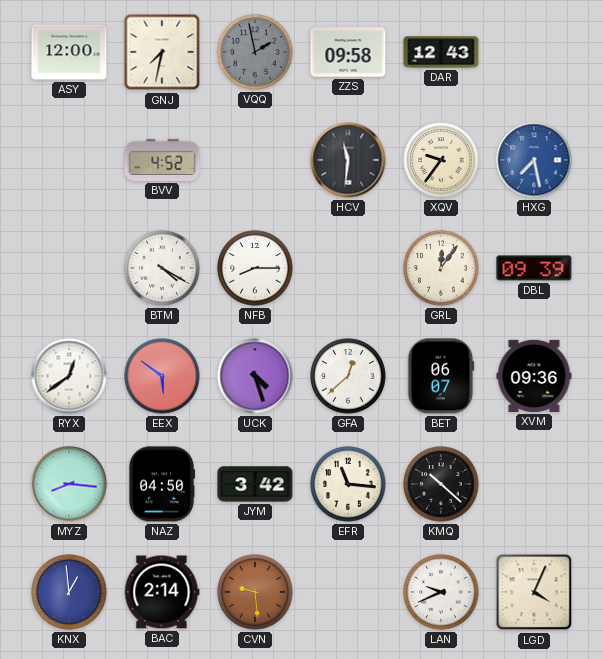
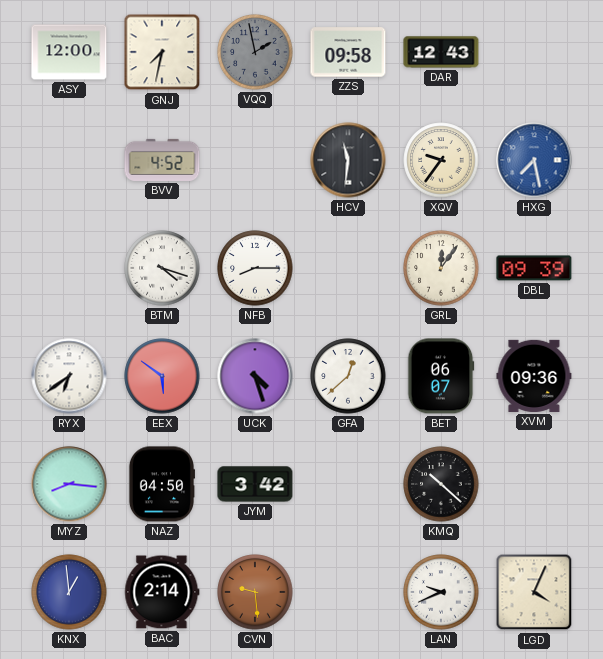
BTM: 4:20 -> 4:18 (162, 268)
RYX: 12:39 -> 6:39 (69, 376)
EFR: 11:16 -> none (348, 484)
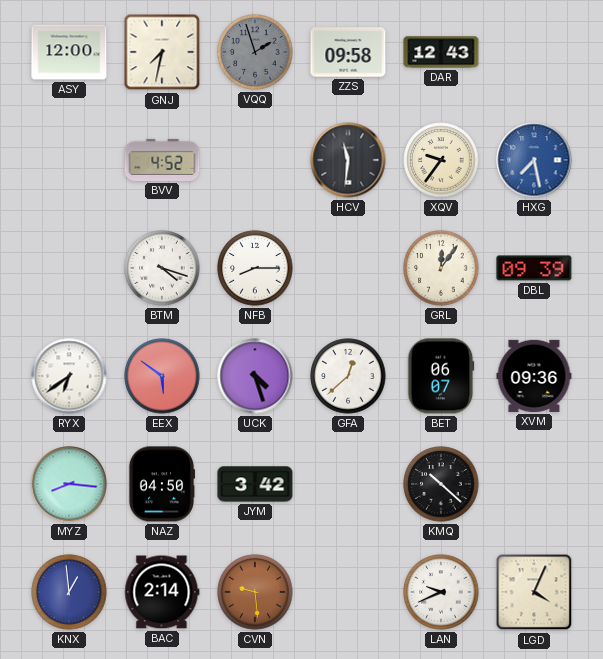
VQQ: 1:58 -> 1:57 (255, 52)
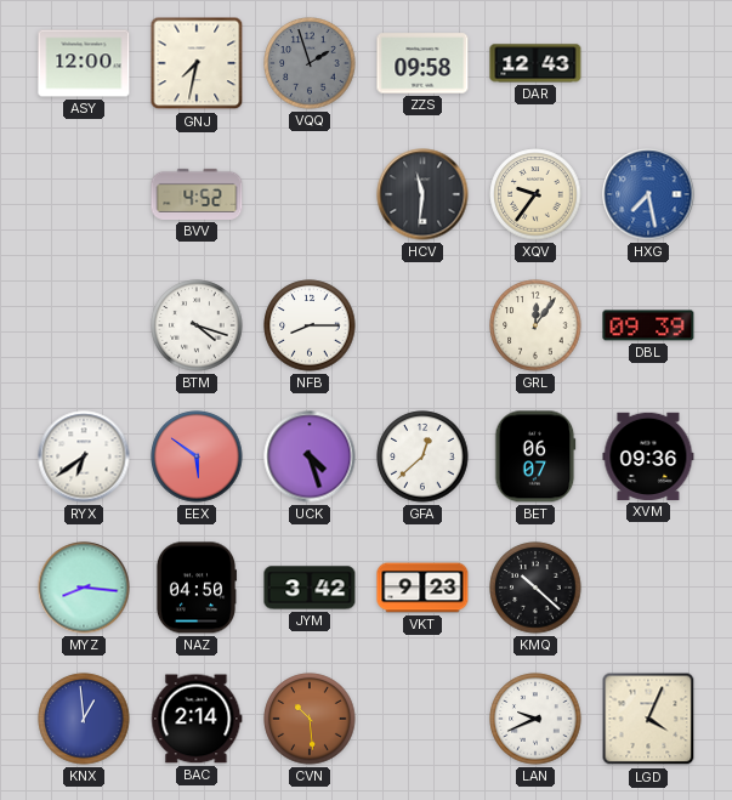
VKT: none -> 9:23 (422, 588)
CVN: 9:29 -> 10:29 (310, 719)
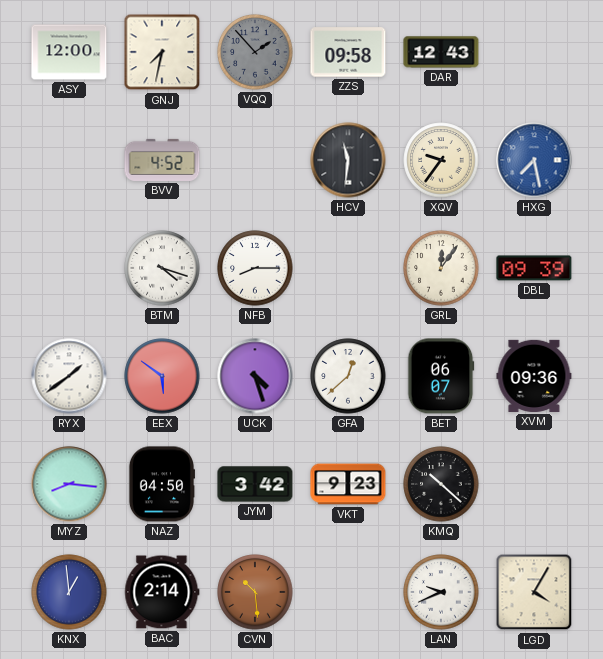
VQQ: 1:57 -> 1:53 (255, 52)
RYX: 6:39 -> 1:39 (69, 376)
LGD: 4:04 -> 4:05 (534, 592)
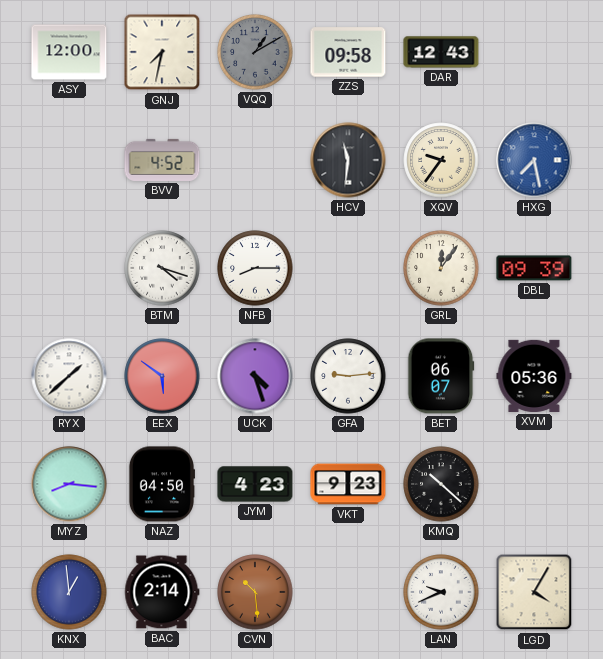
VQQ: 1:53 -> 1:10 (255, 52)
RYX: 1:39 -> 1:38 (69, 376)
GFA: 12:38 -> 9:14 (348, 376)
XVM: 09:36 -> 05:36 (534, 376)
JYM: 3:42 -> 4:23 (255, 484)
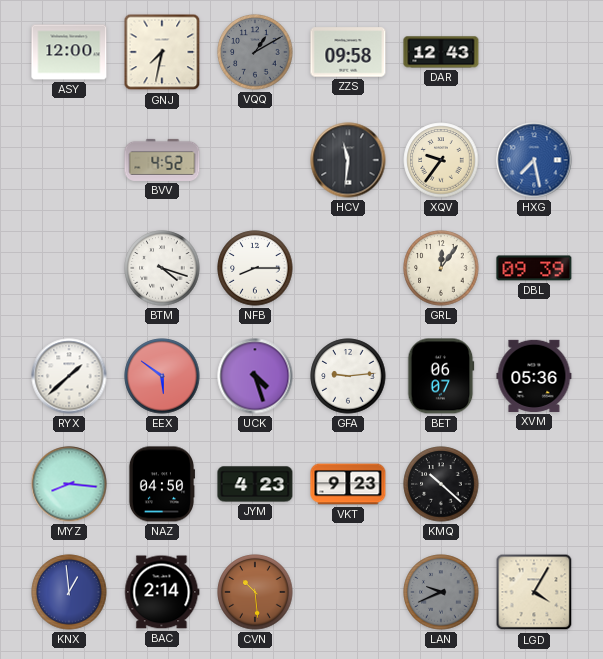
LAN dial: white -> grey (441, 592)
